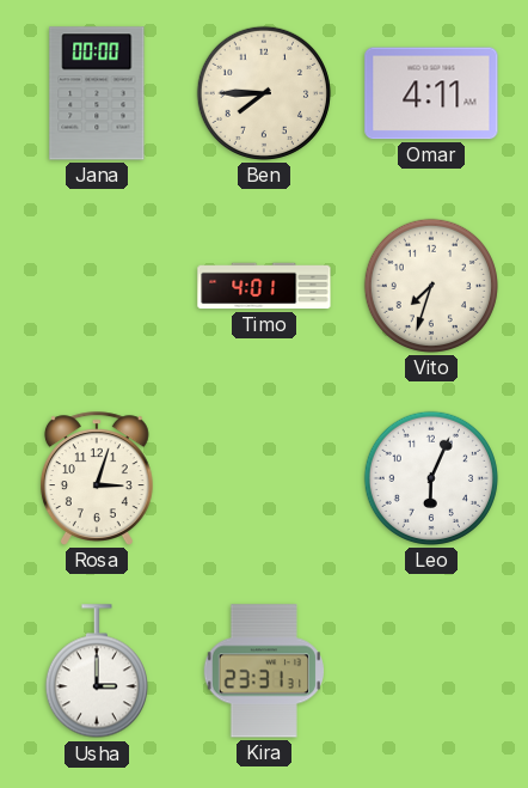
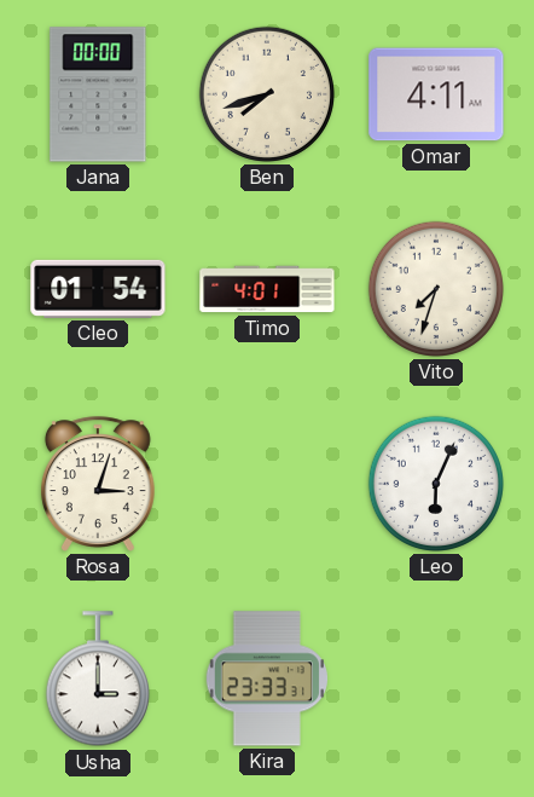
Ben: 7:45 -> 7:42 (267, 94)
Cleo: none -> 01:54 (98, 289)
Kira: 23:31 -> 23:33 (267, 678)
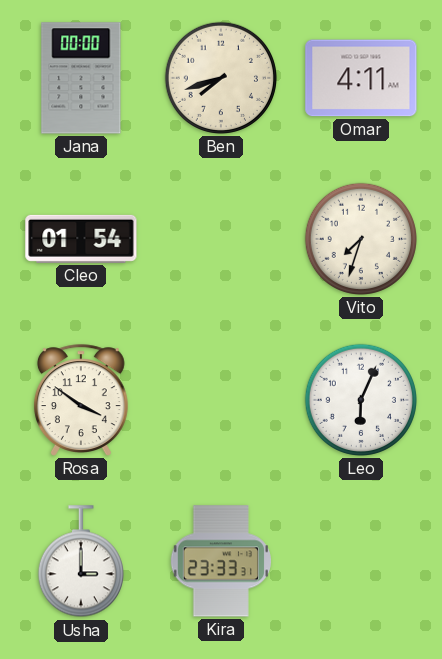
Timo: 4:01 -> none (267, 289)
Rosa: 3:03 -> 3:51 (81, 400)
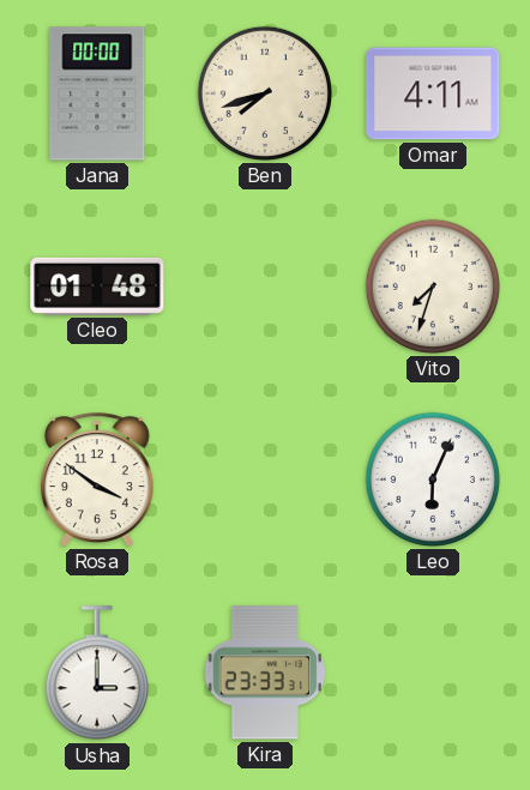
Cleo: 01:54 -> 01:48 (97, 287)
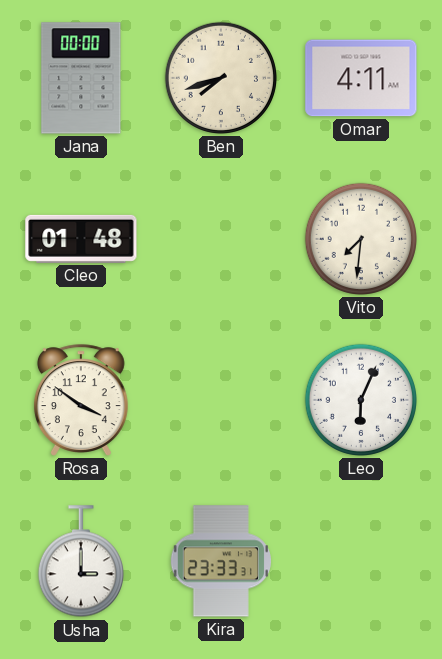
Vito: 7:33 -> 7:31 (361, 239)
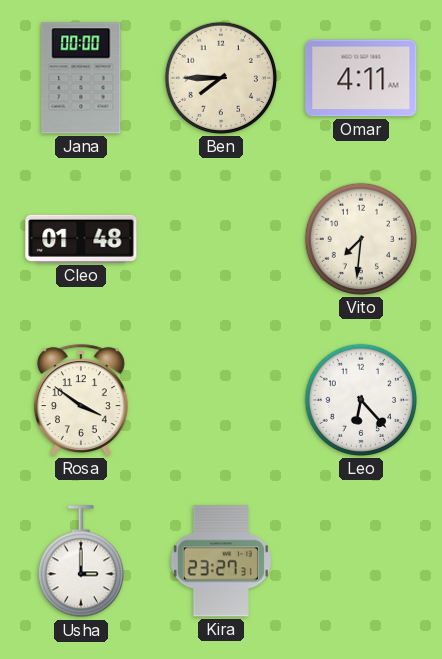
Ben: 7:42 -> 7:45 (221, 78)
Leo: 6:04 -> 6:23 (361, 400)
Kira: 23:33 -> 23:27 (221, 561)
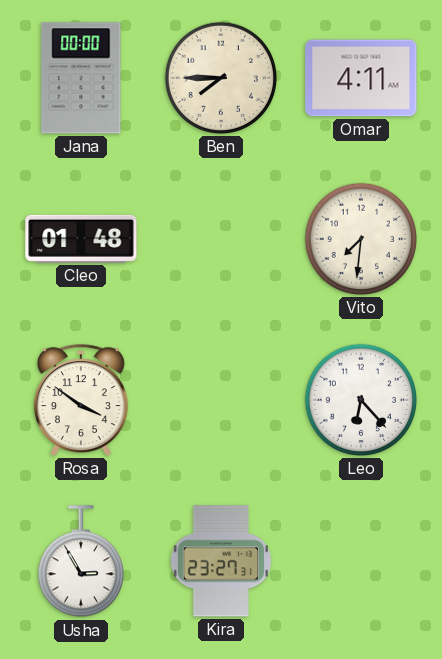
Usha: 3:00 -> 2:55 (81, 562)
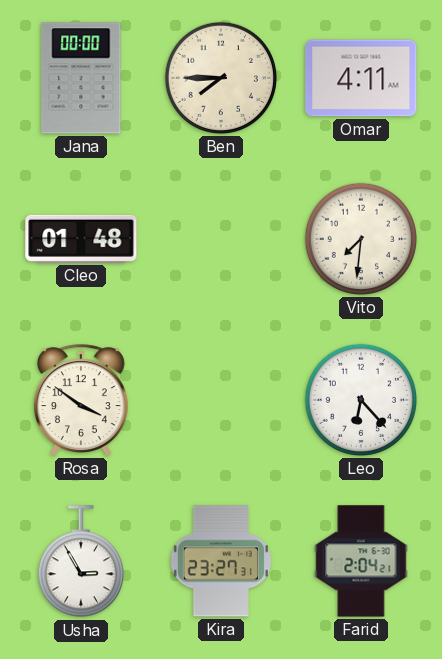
Farid: none -> 2:04 (361, 561)
